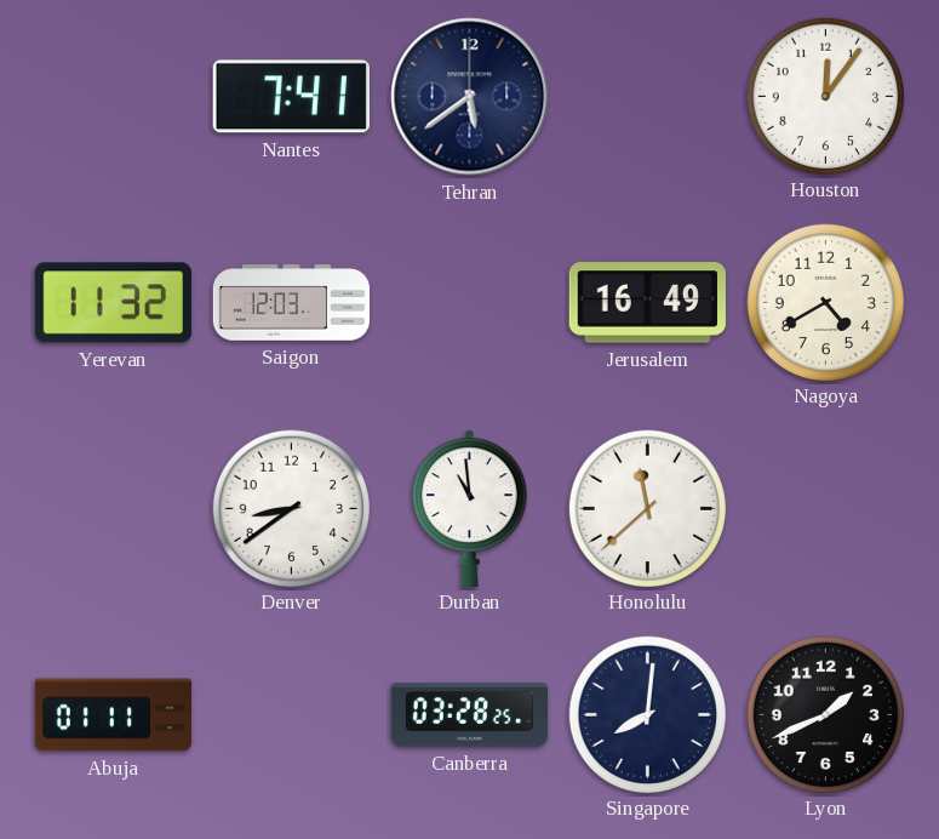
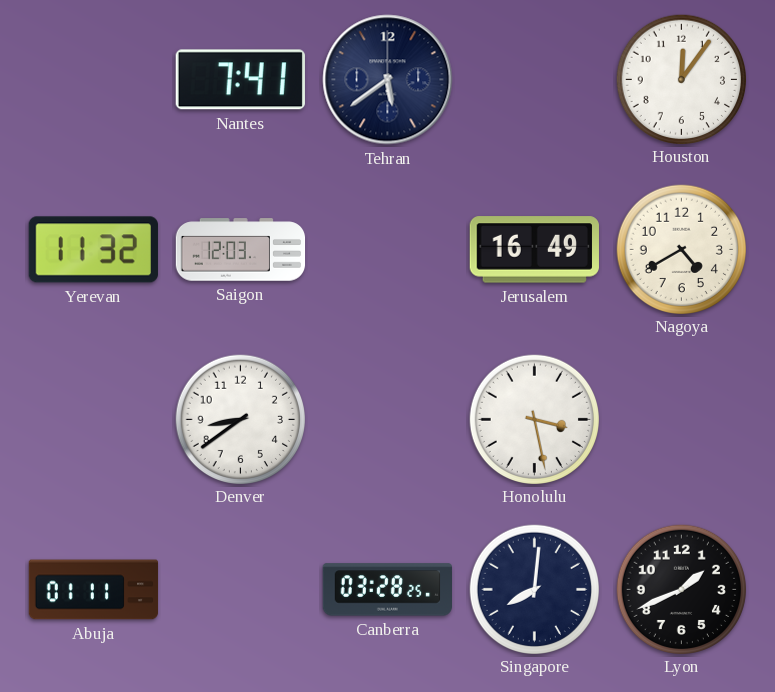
Durban: 10:59 -> none (469, 508)
Honolulu: 11:38 -> 3:28 (534, 419)
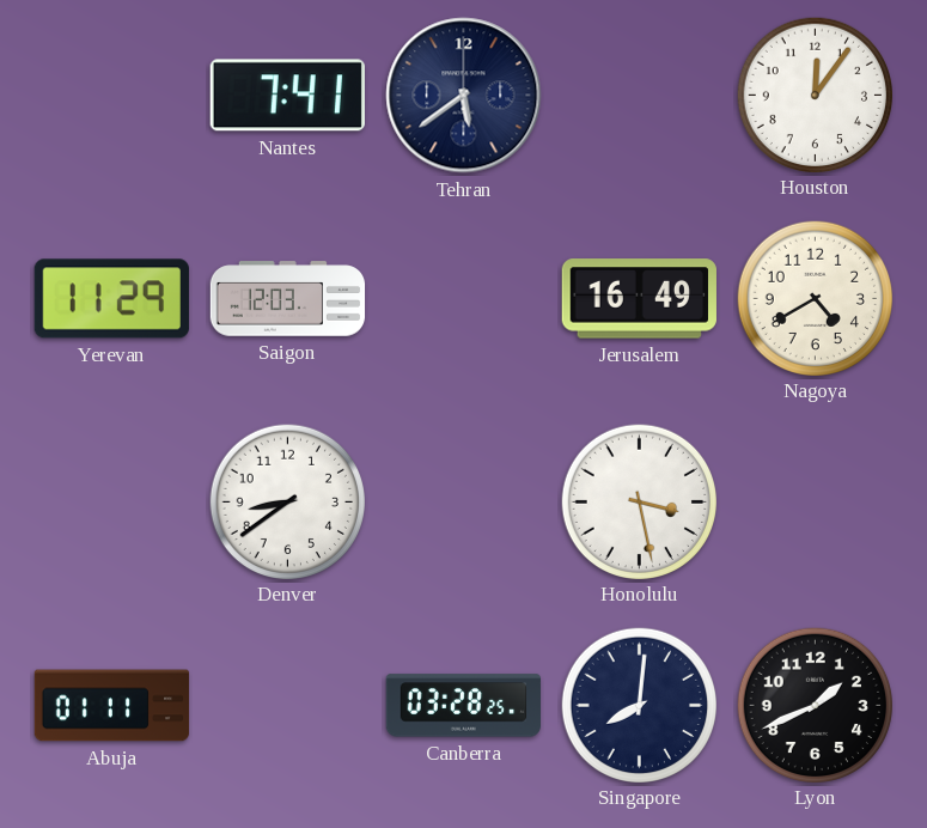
Yerevan: 11:32 -> 11:29 (111, 299)
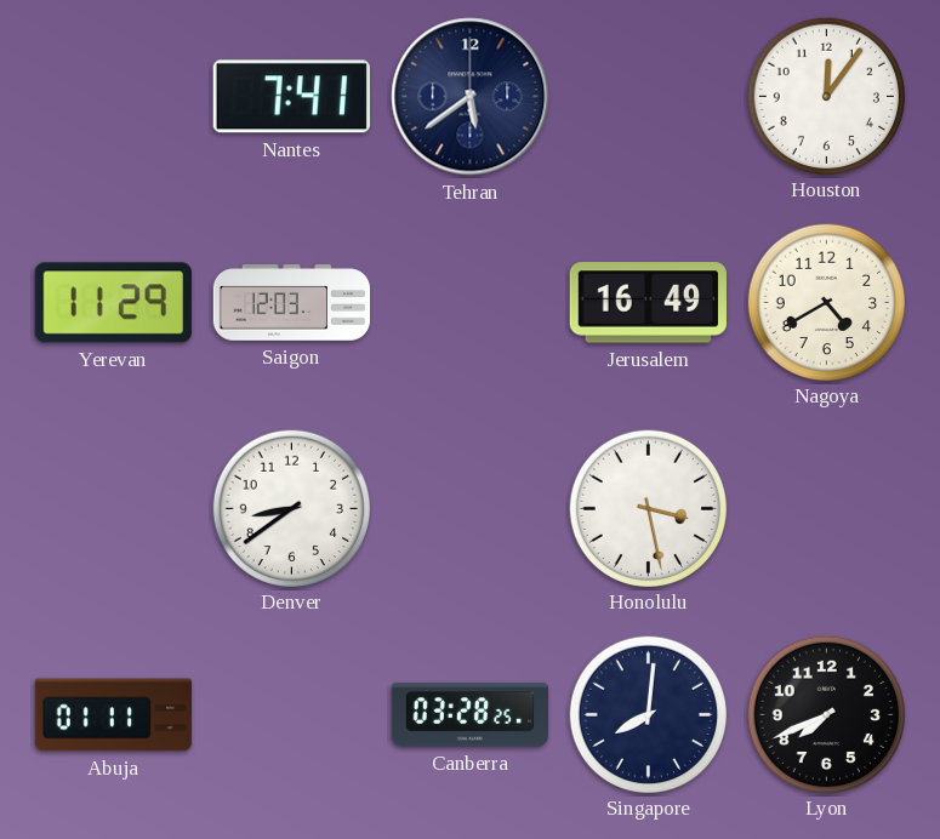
Lyon: 1:41 -> 7:41 (826, 714)
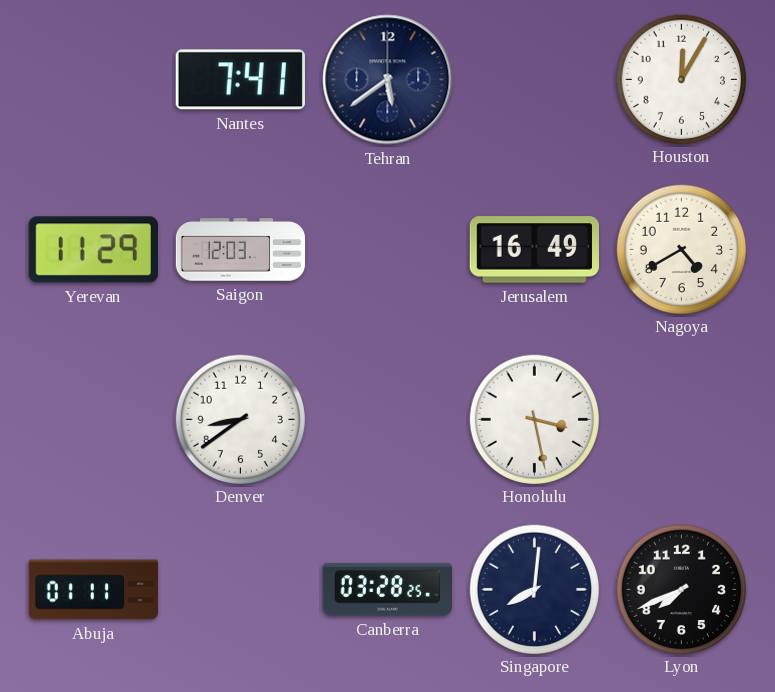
Houston: 12:06 -> 12:05 (681, 79)
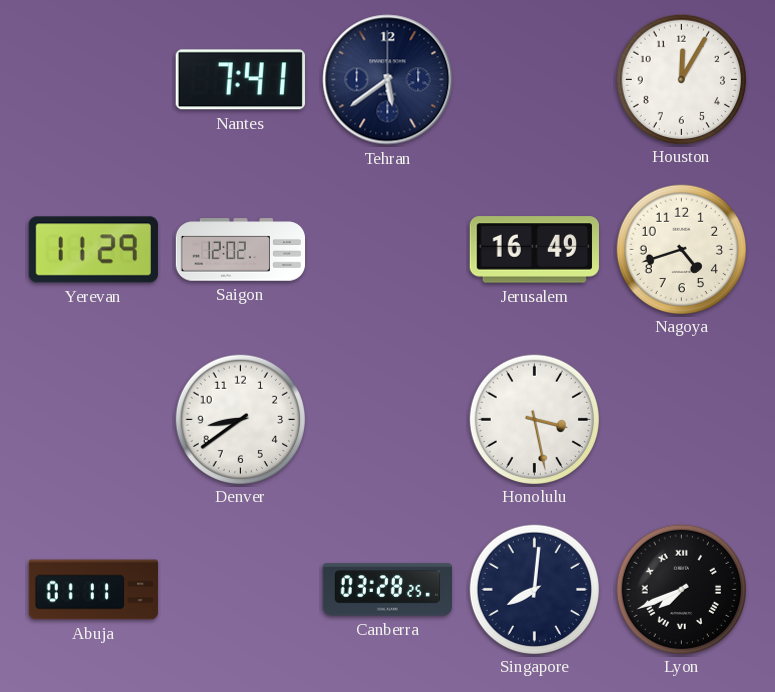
Saigon: 12:03 -> 12:02 (241, 250)
Nagoya: 4:40 -> 4:42 (681, 249)
Lyon numerals: Arabic -> Roman (681, 589)
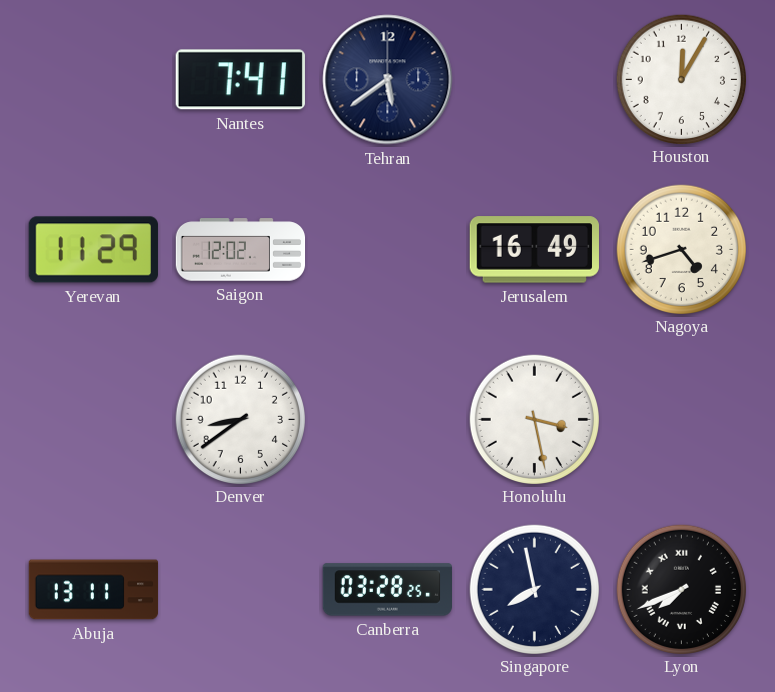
Abuja: 01:11 -> 13:11 (94, 590)
Singapore: 8:01 -> 7:58 (534, 589)
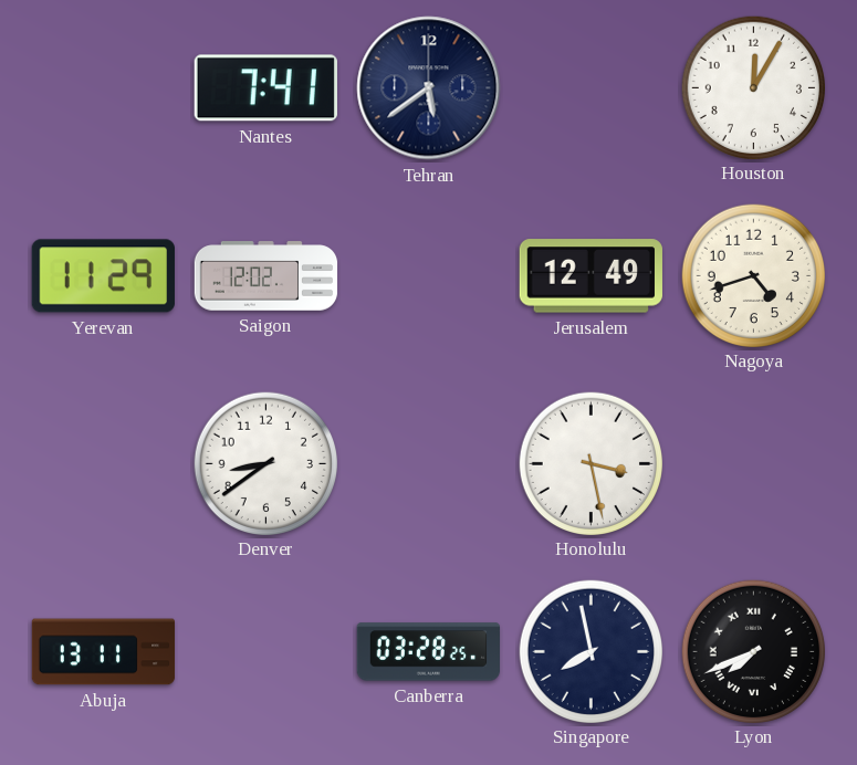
Jerusalem: 16:49 -> 12:49 (591, 276)
